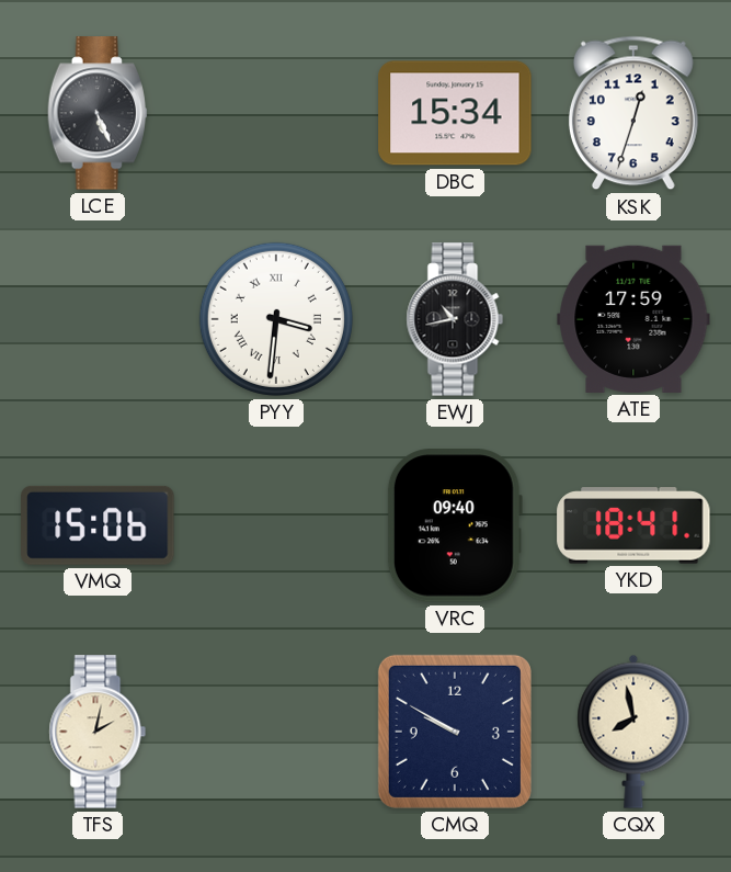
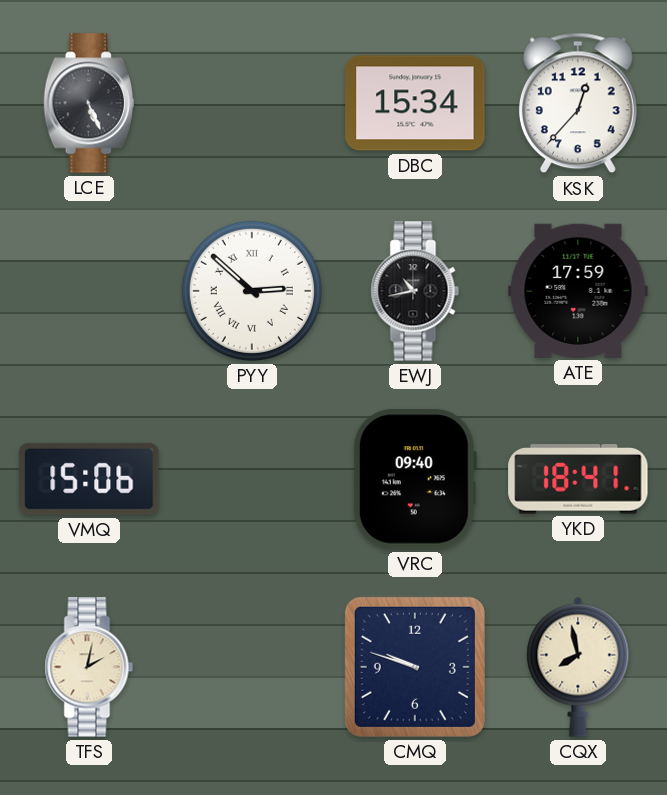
KSK: 12:33 -> 12:37 (578, 103)
PYY: 3:31 -> 2:52 (252, 291)
CMQ: 9:50 -> 9:48 (415, 667)
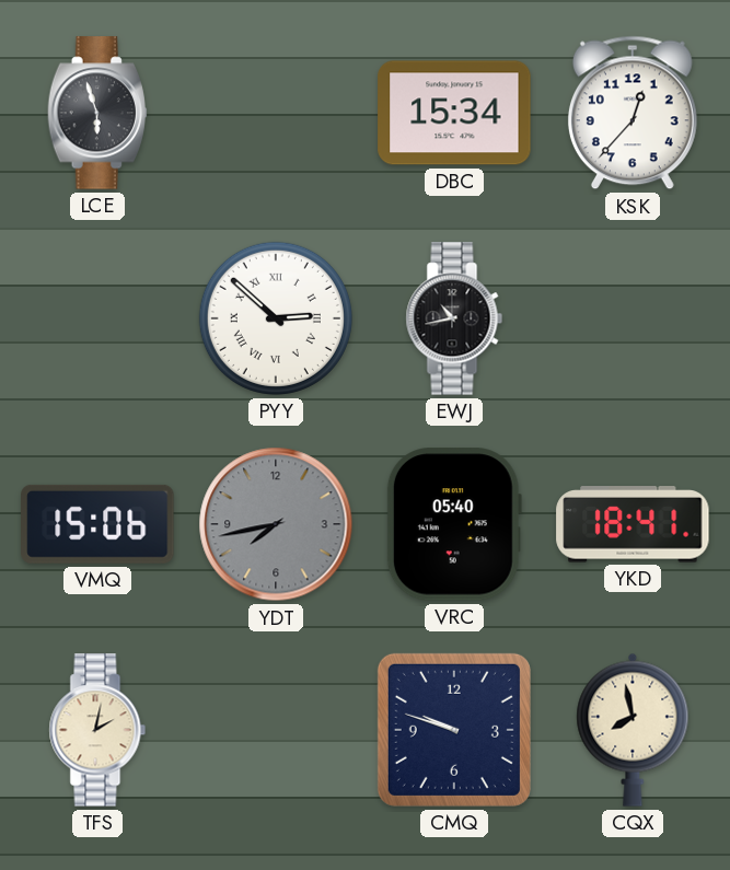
LCE: 5:26 -> 5:57 (96, 113)
ATE: 17:59 -> none (578, 291)
YDT: none -> 7:43 (276, 524)
VRC: 09:40 -> 05:40 (454, 524)
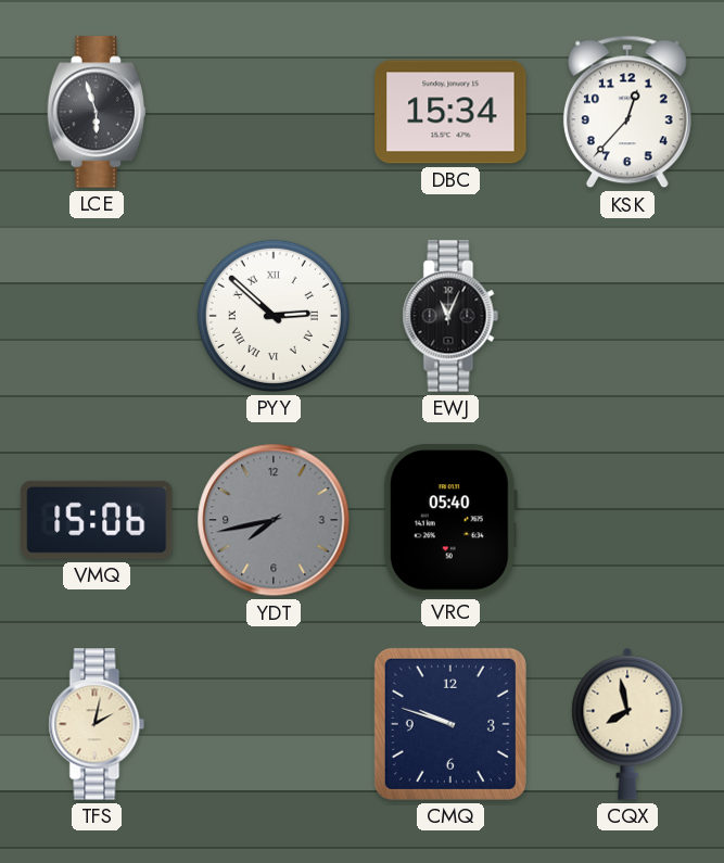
EWJ: 10:43 -> 11:04 (450, 316)
YKD: 18:41 -> none (633, 524)
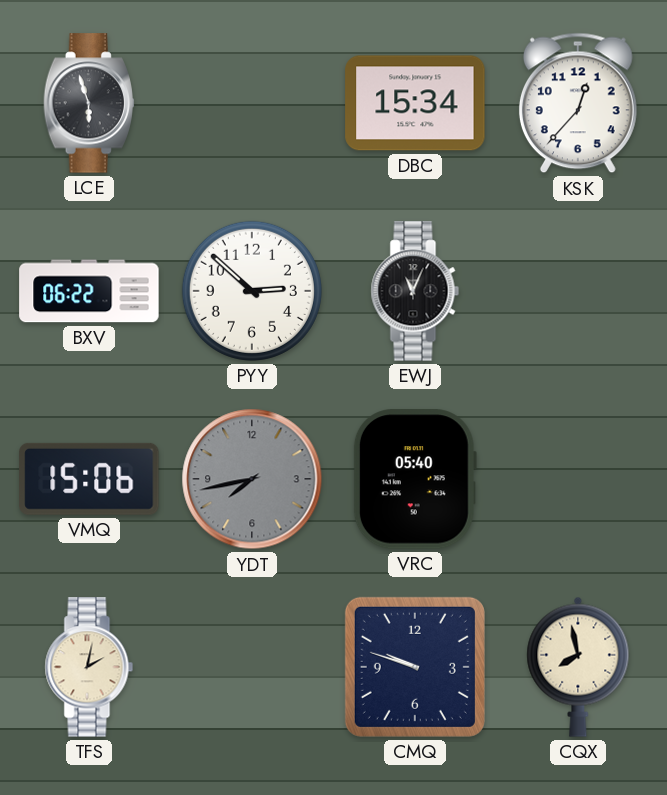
BXV: none -> 06:22 (89, 291)
PYY numerals: Roman -> Arabic (252, 291)
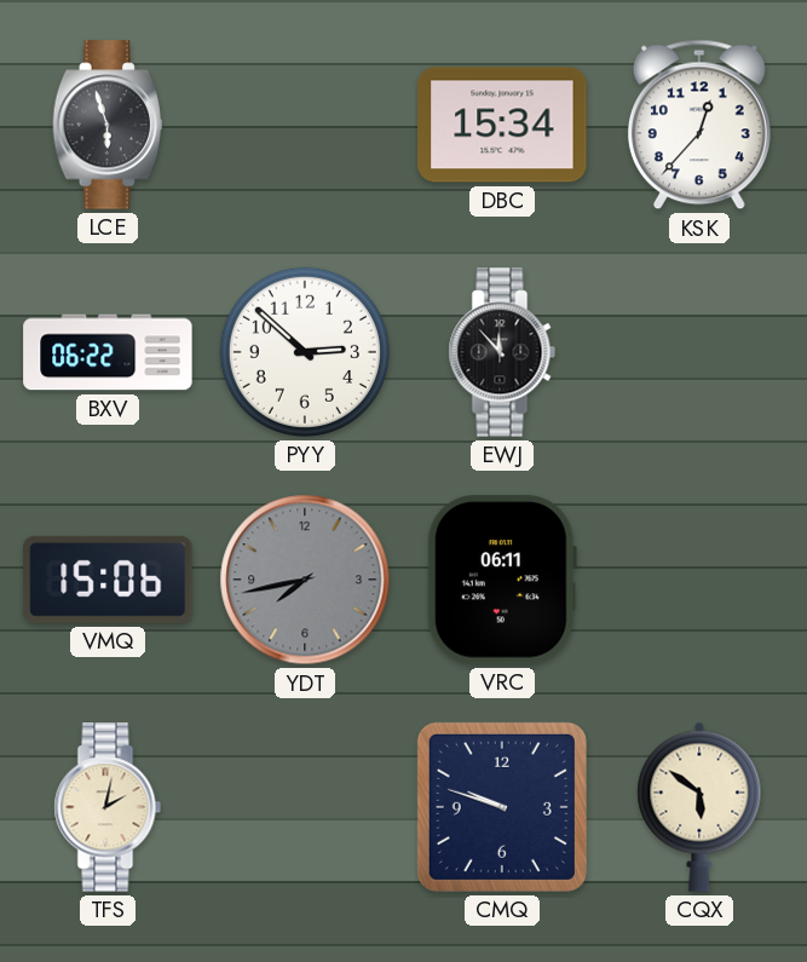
EWJ: 11:04 -> 11:53 (502, 352)
VRC: 05:40 -> 06:11 (502, 580)
CQX: 7:58 -> 5:51 (699, 807)
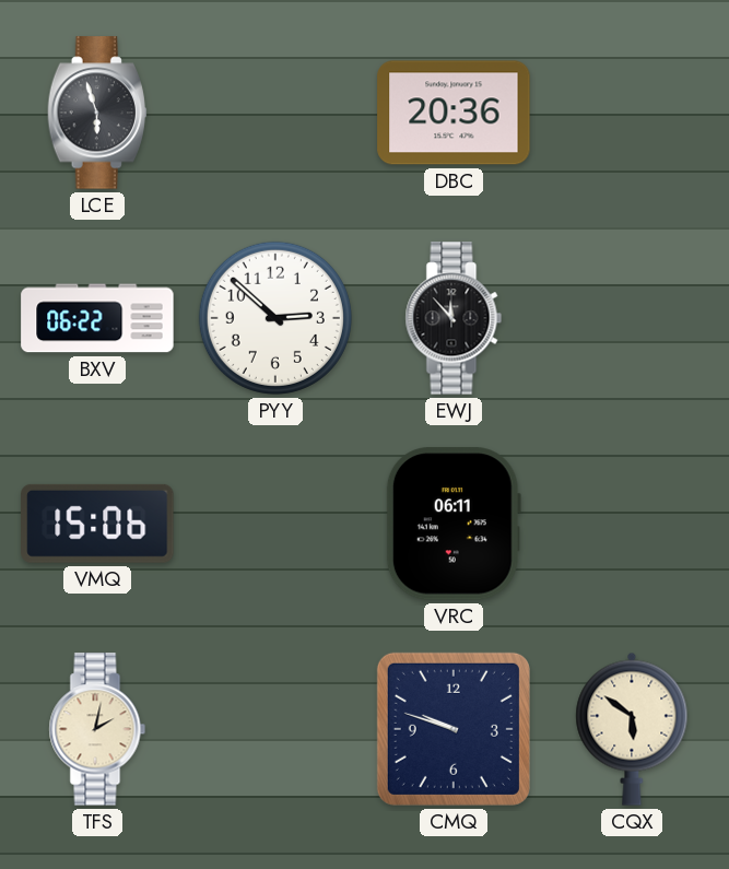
DBC: 15:34 -> 20:36 (454, 113)
KSK: 12:37 -> none (699, 125)
YDT: 7:43 -> none (305, 580)
